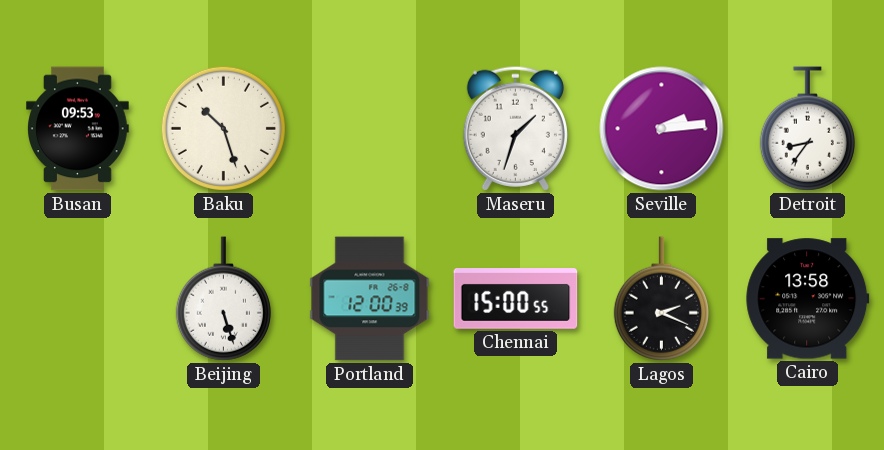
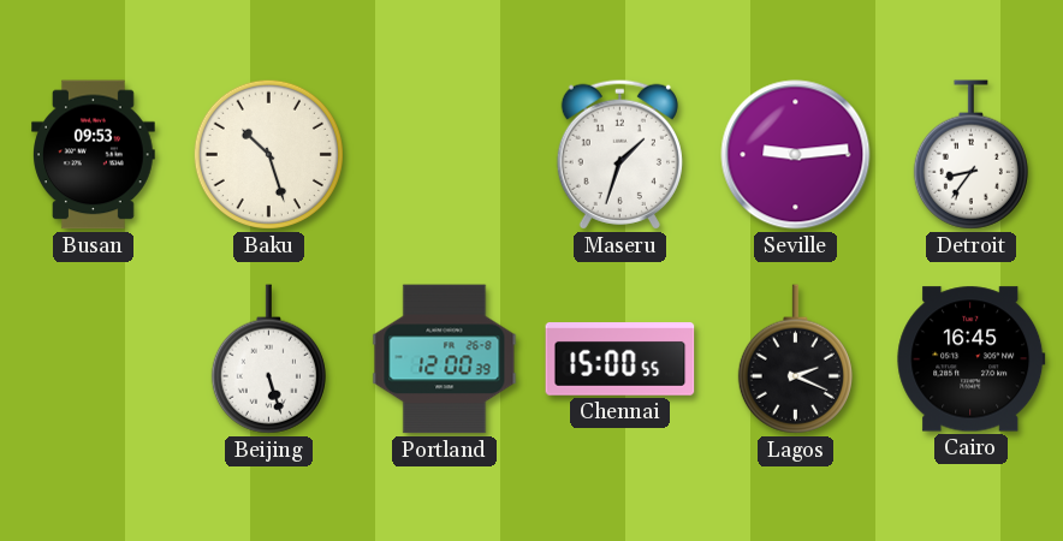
Seville: 2:14 -> 9:14 (796, 155)
Cairo: 13:58 -> 16:45 (972, 359)
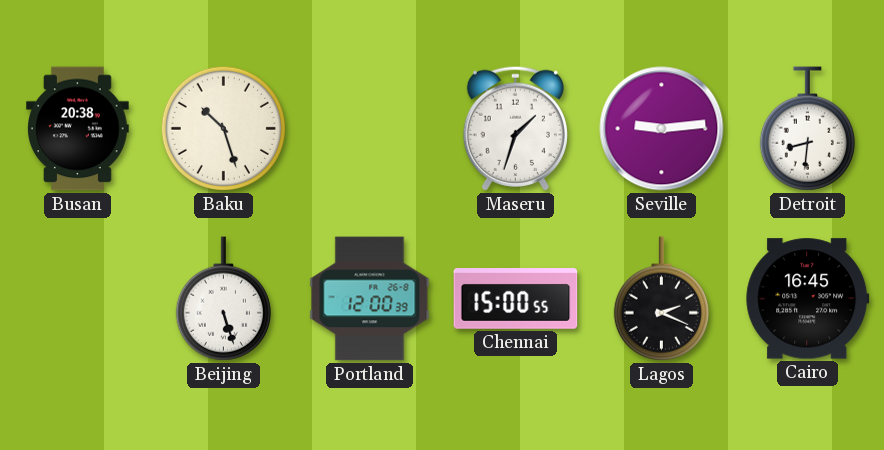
Busan: 09:53 -> 20:38 (78, 129)
Detroit: 8:36 -> 8:31 (807, 129)
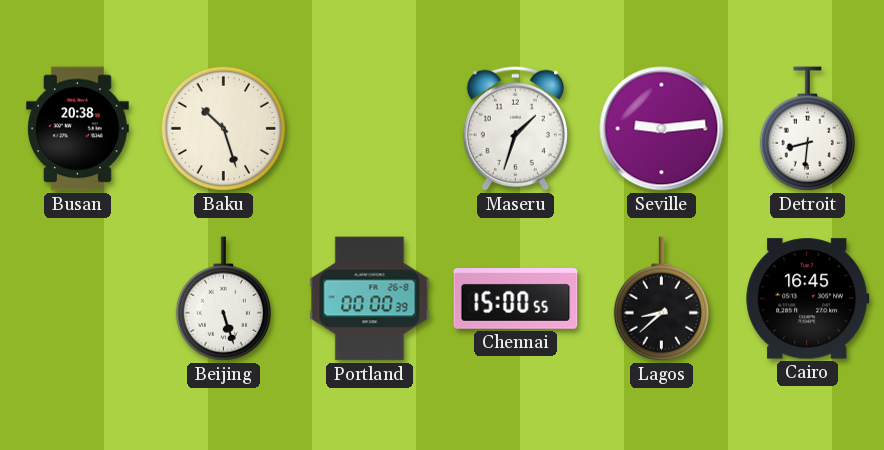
Portland: 12:00 -> 00:00 (370, 299)
Lagos: 2:19 -> 8:38 (661, 299)
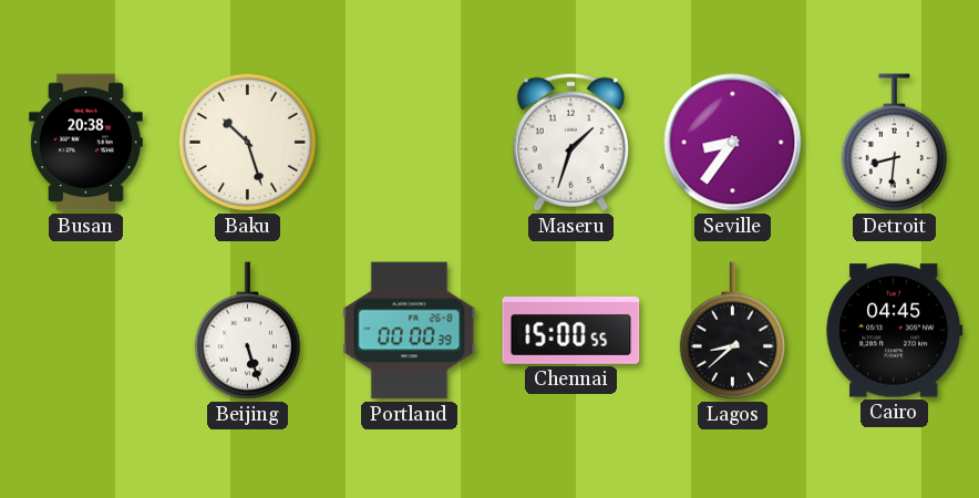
Seville: 9:14 -> 8:36 (733, 143)
Cairo: 16:45 -> 04:45 (895, 331)
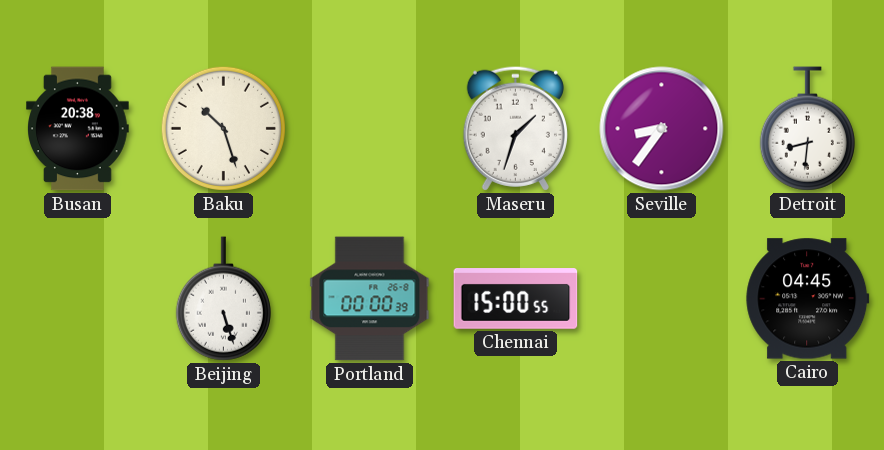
Lagos: 8:38 -> none (732, 331)
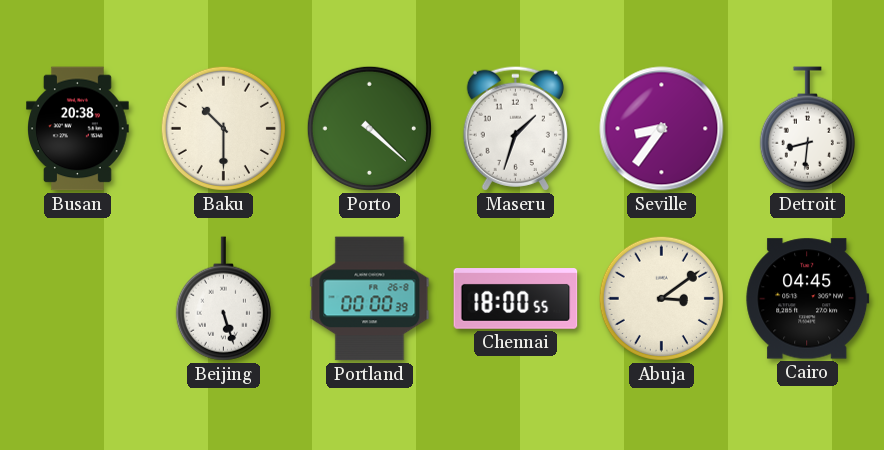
Baku: 10:27 -> 10:30 (223, 128)
Porto: none -> 4:22 (369, 128)
Chennai: 15:00 -> 18:00 (516, 299)
Abuja: none -> 3:09 (661, 298)
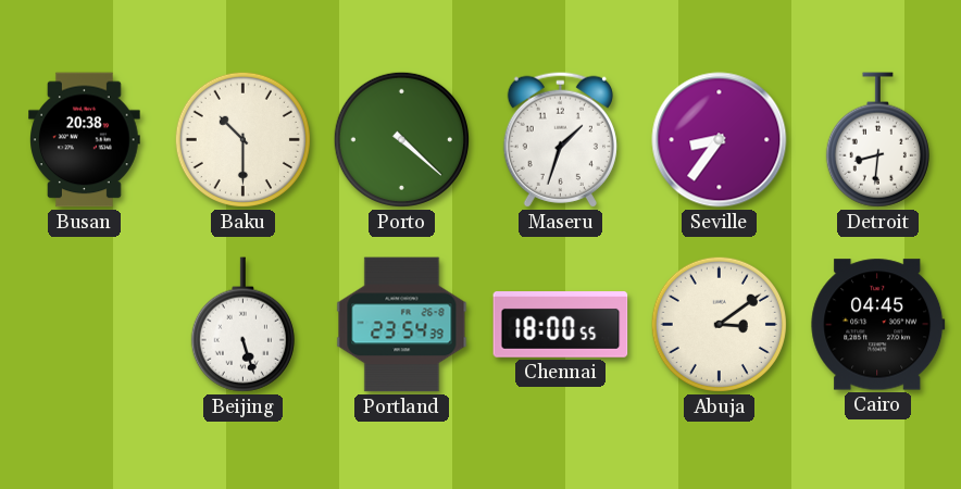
Portland: 00:00 -> 23:54 (402, 325)
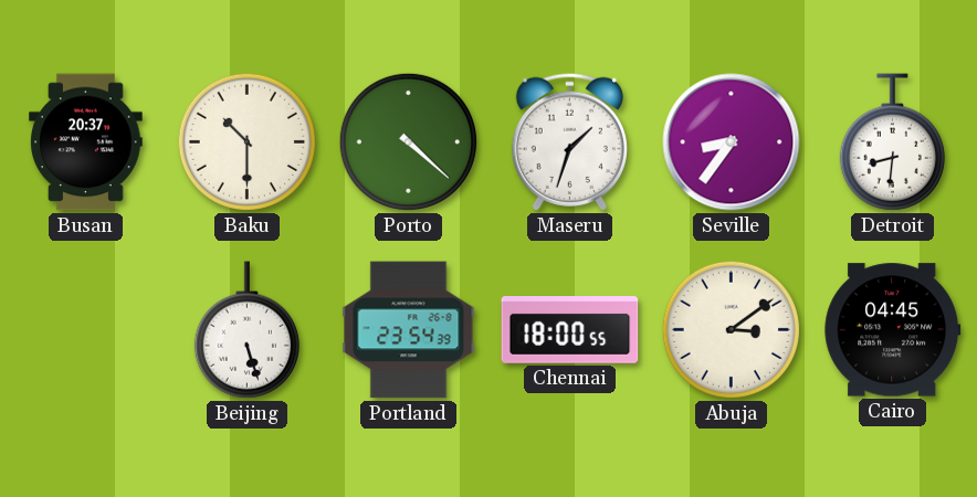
Busan: 20:38 -> 20:37 (86, 142)
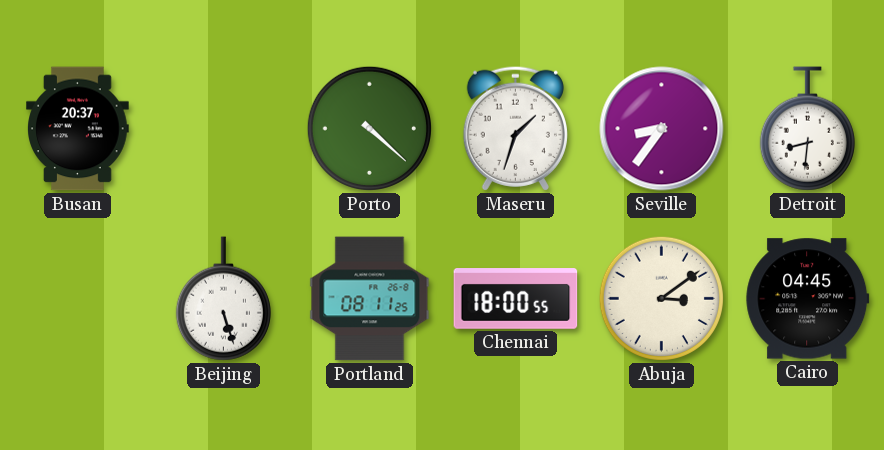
Baku: 10:30 -> none (246, 141)
Portland: 23:54 -> 08:11 (370, 299)
